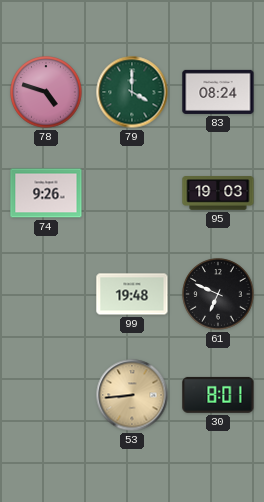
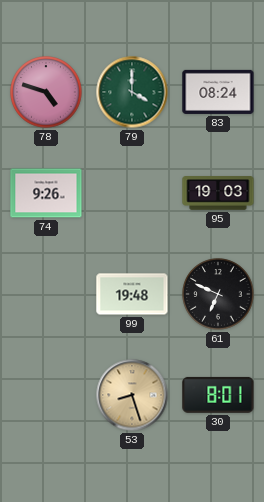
53: 8:44 -> 8:27 (132, 395)
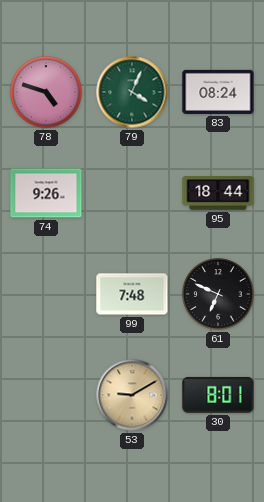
79: 4:00 -> 4:04 (132, 92)
95: 19:03 -> 18:44 (218, 193)
99: 19:48 -> 7:48 (132, 294)
53: 8:27 -> 9:10 (132, 395)
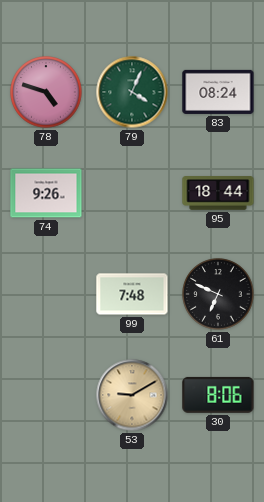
30: 8:01 -> 8:06 (218, 395)
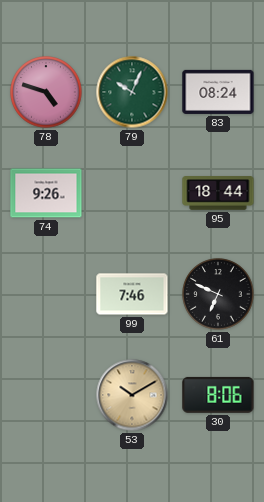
79: 4:04 -> 10:04 (132, 92)
99: 7:48 -> 7:46 (132, 294)
53: 9:10 -> 10:10 (132, 395)
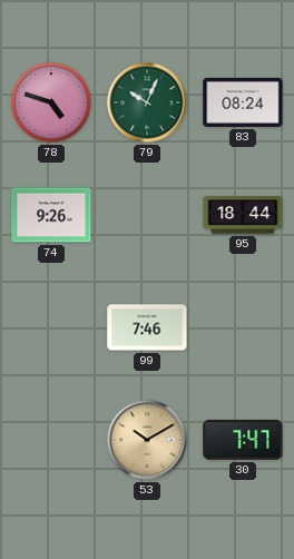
61: 6:49 -> none (218, 294)
30: 8:06 -> 7:47 (243, 440)
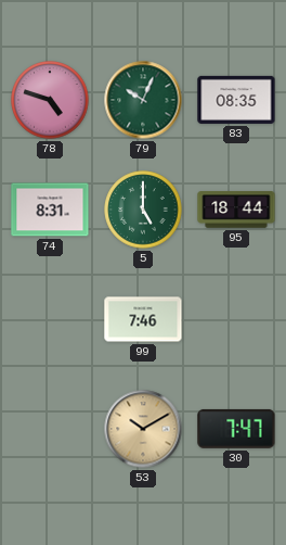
83: 08:24 -> 08:35 (236, 100)
74: 9:26 -> 8:31 (50, 210)
5: none -> 5:00 (143, 210)
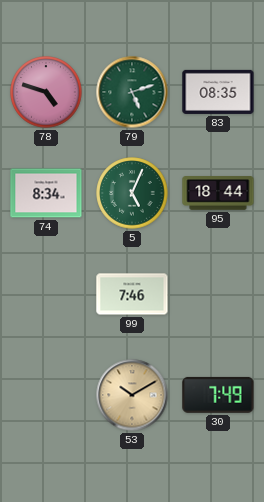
79: 10:04 -> 5:12 (132, 92)
74: 8:31 -> 8:34 (46, 193)
5: 5:00 -> 5:04 (132, 193)
30: 7:47 -> 7:49 (218, 395)
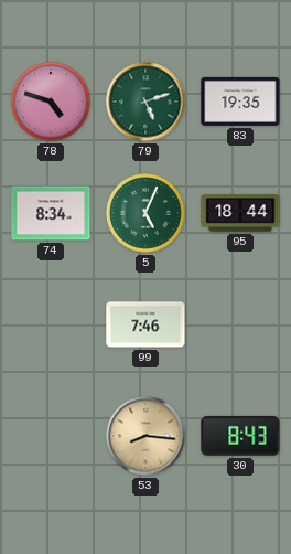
83: 08:35 -> 19:35 (240, 102)
53: 10:10 -> 8:16 (145, 436)
30: 7:49 -> 8:43 (240, 436)
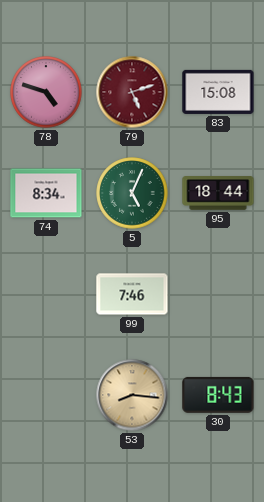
79 dial: green -> burgundy (132, 92)
83: 19:35 -> 15:08 (218, 92)
